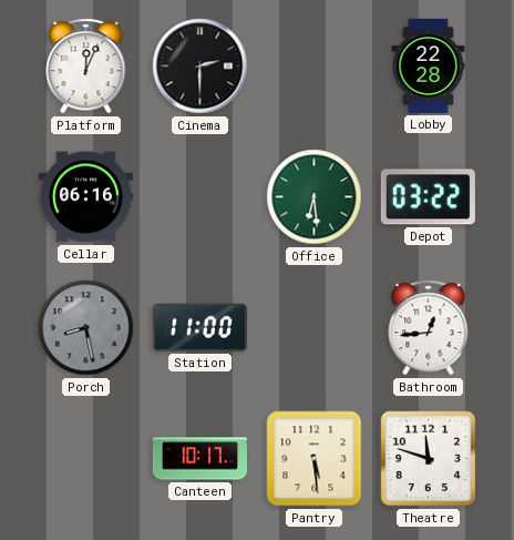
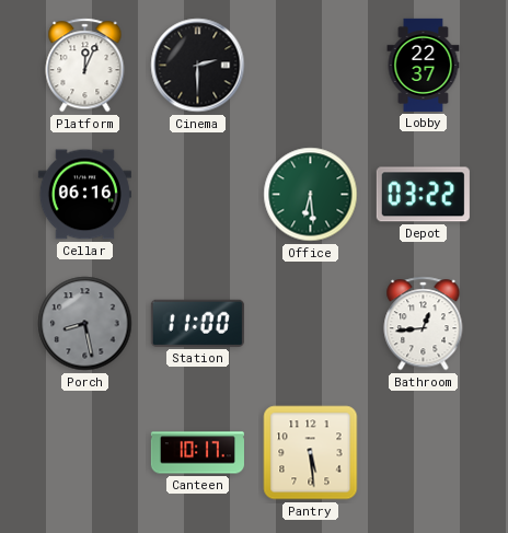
Lobby: 22:28 -> 22:37 (424, 65)
Theatre: 11:48 -> none (429, 459)
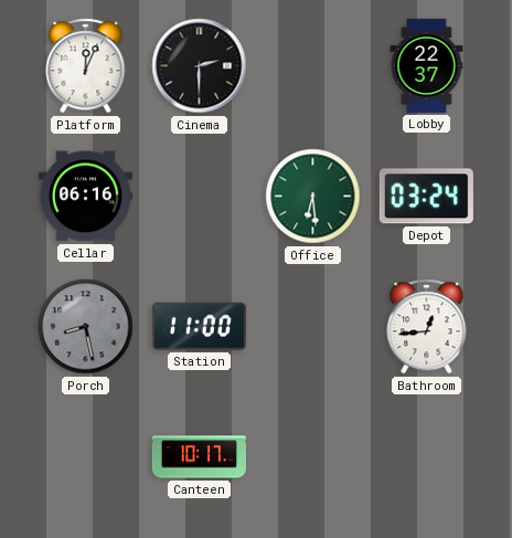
Depot: 03:22 -> 03:24 (426, 197)
Pantry: 5:29 -> none (311, 453)
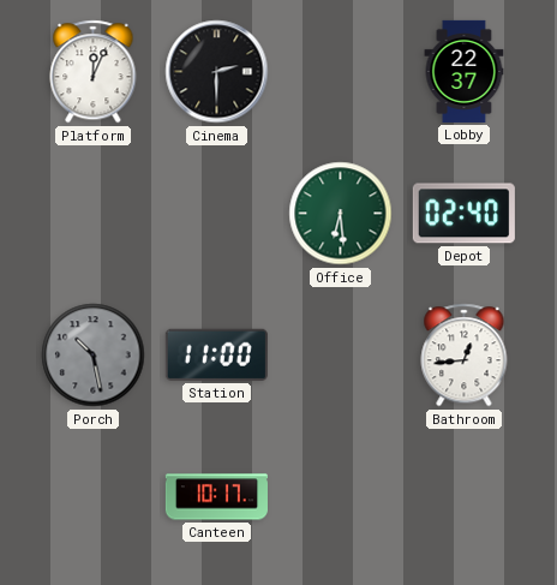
Cellar: 06:16 -> none (85, 197)
Depot: 03:24 -> 02:40 (463, 214)
Porch: 8:28 -> 10:28 (94, 356)
